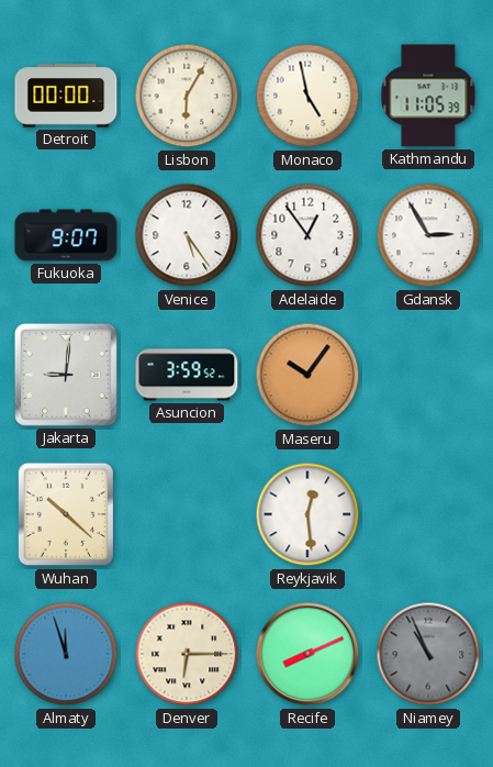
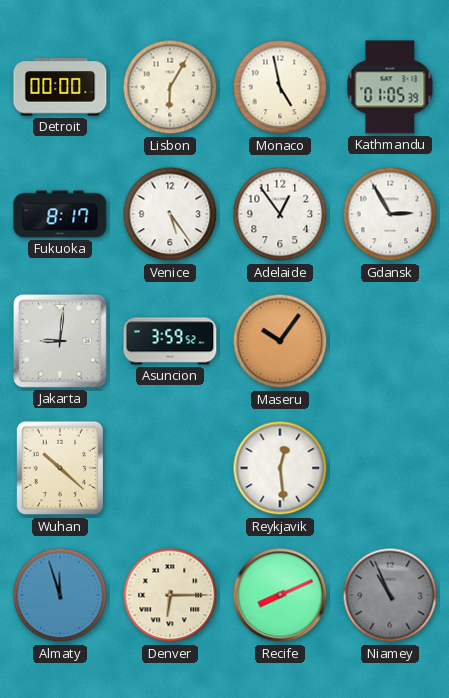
Kathmandu: 11:05 -> 01:05 (390, 87)
Fukuoka: 9:07 -> 8:17 (60, 214)
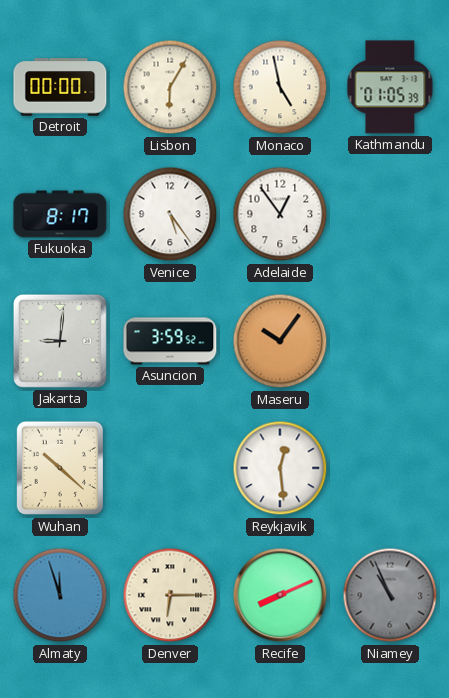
Gdansk: 2:55 -> none (390, 214)
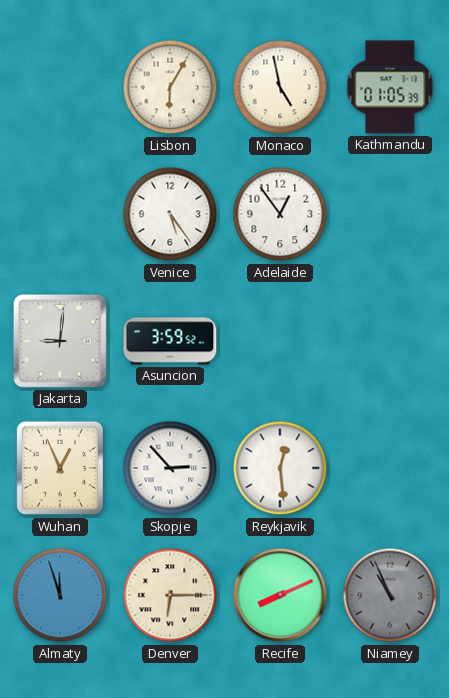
Detroit: 00:00 -> none (60, 87)
Fukuoka: 8:17 -> none (60, 214)
Maseru: 10:06 -> none (280, 341)
Wuhan: 10:22 -> 12:56 (59, 468)
Skopje: none -> 2:53 (170, 468)
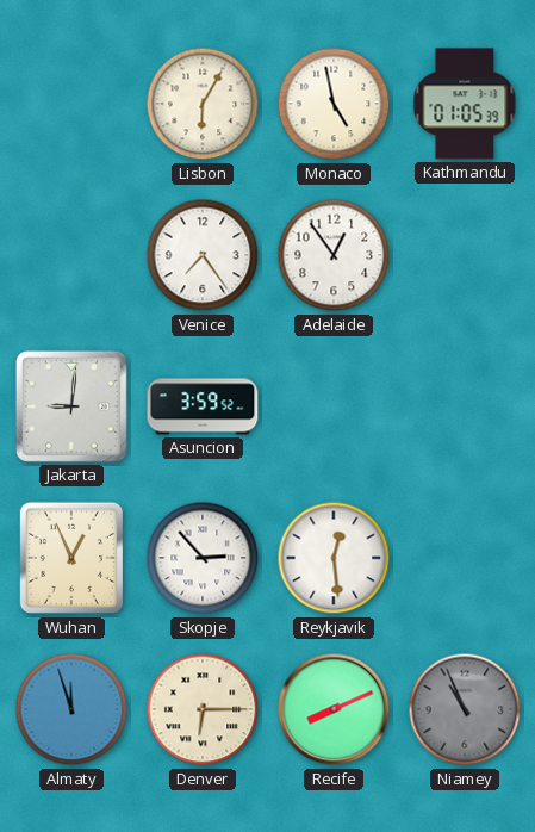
Venice: 5:24 -> 7:24 (203, 255)
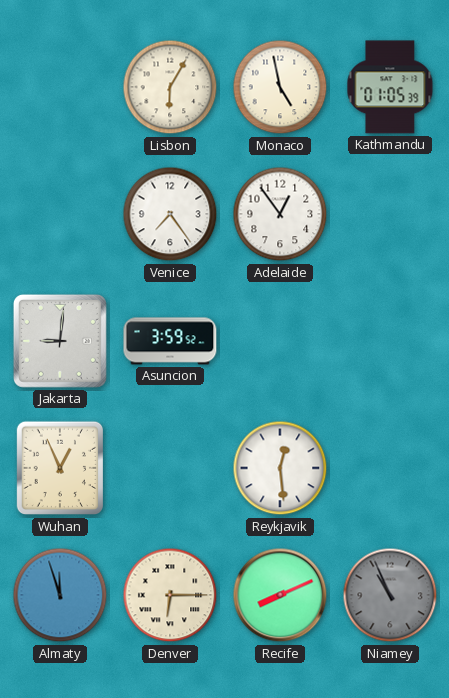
Skopje: 2:53 -> none (203, 558)
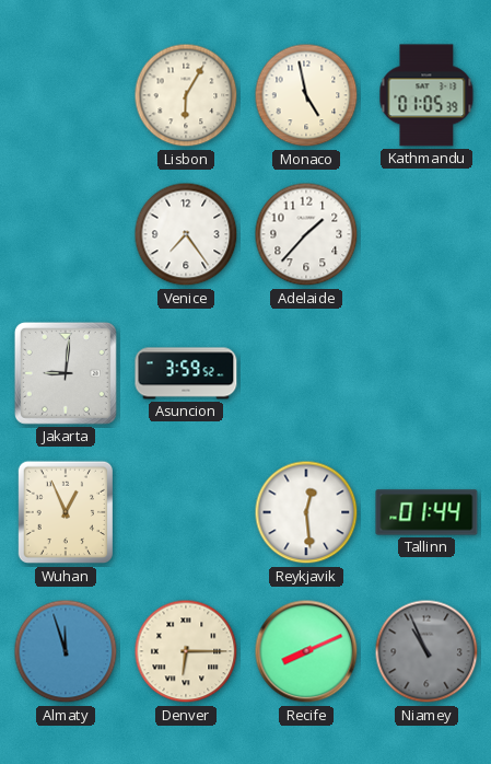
Adelaide: 12:54 -> 1:37 (306, 234)
Tallinn: none -> 01:44 (426, 512)
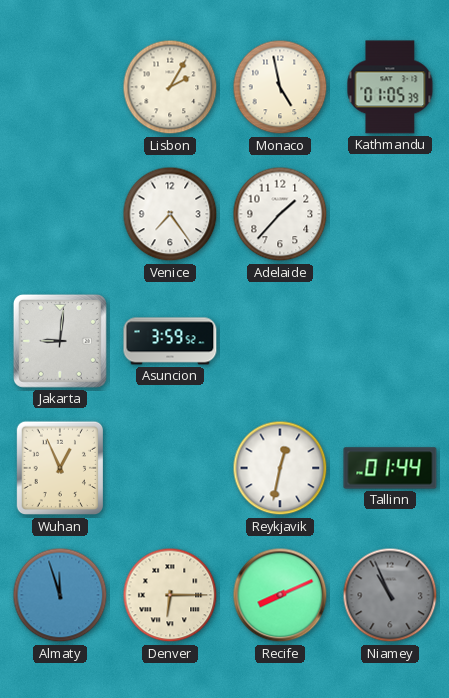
Lisbon: 6:05 -> 2:05 (170, 87)
Reykjavik: 12:29 -> 12:32 (280, 468)
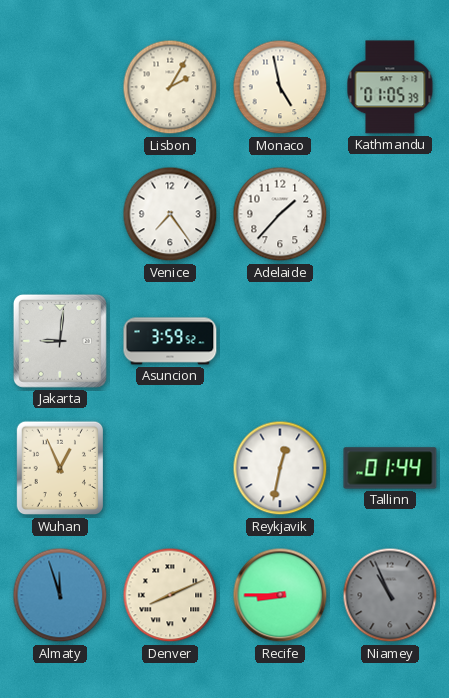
Denver: 6:15 -> 8:11 (170, 595)
Recife: 8:11 -> 8:45 (280, 595)
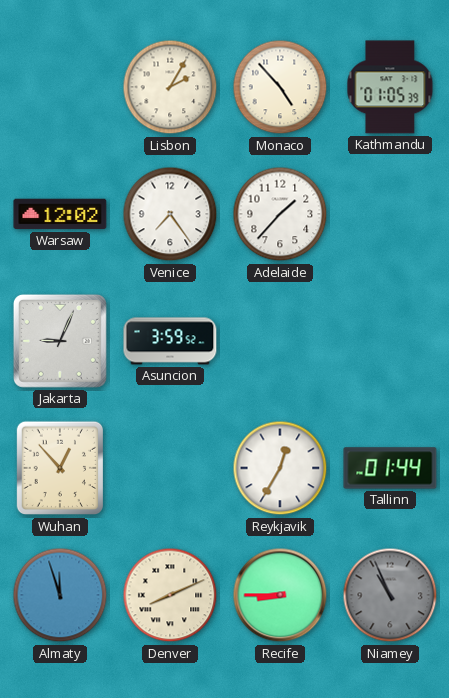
Monaco: 4:58 -> 4:53 (280, 87)
Warsaw: none -> 12:02 (60, 214)
Jakarta: 9:01 -> 9:04 (60, 341)
Wuhan: 12:56 -> 12:53 (59, 468)
Reykjavik: 12:32 -> 12:35 (280, 468)
